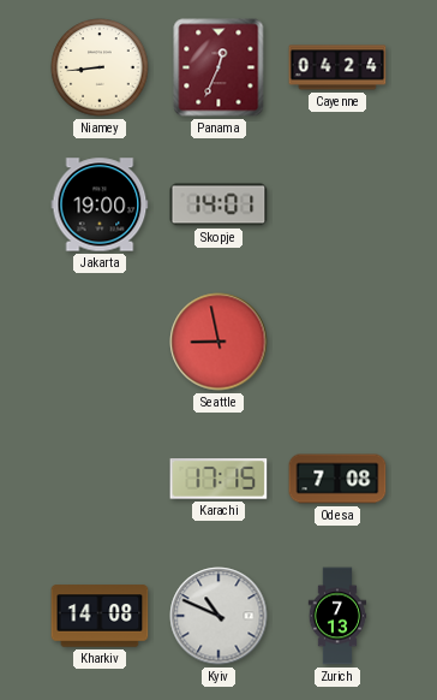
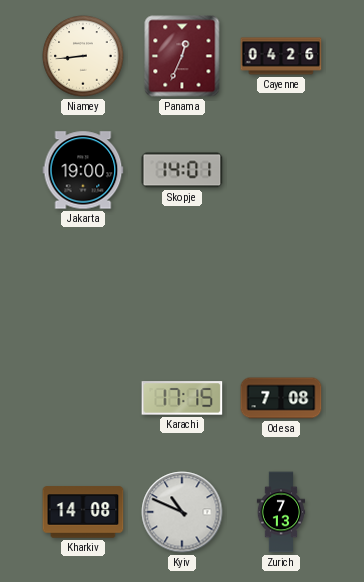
Cayenne: 04:24 -> 04:26 (281, 56)
Seattle: 8:58 -> none (218, 342)
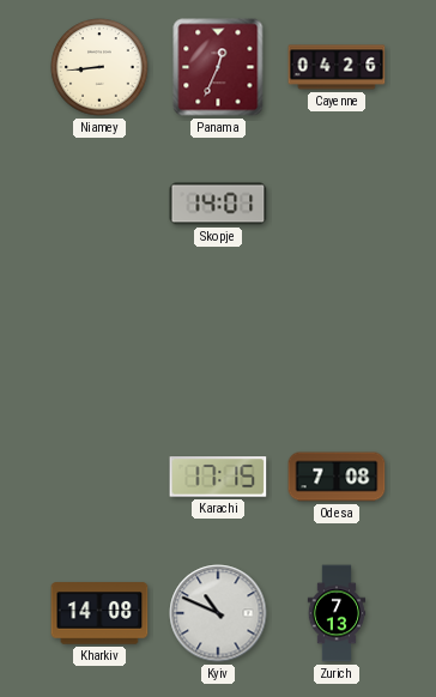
Jakarta: 19:00 -> none (83, 170)
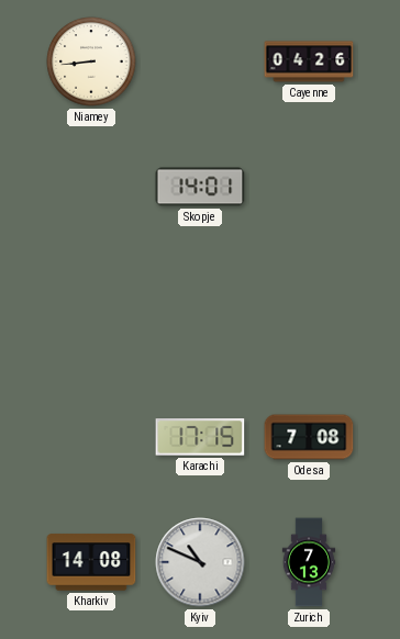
Panama: 12:34 -> none (218, 67)
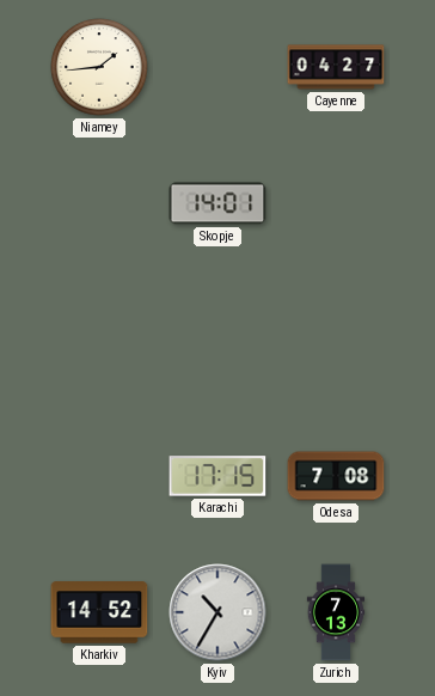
Niamey: 8:44 -> 1:44 (99, 67)
Cayenne: 04:26 -> 04:27 (336, 67)
Kharkiv: 14:08 -> 14:52 (99, 612)
Kyiv: 10:49 -> 10:35 (217, 612)
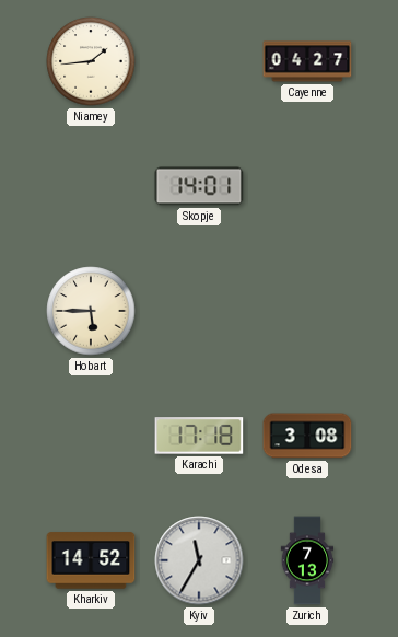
Hobart: none -> 5:45 (91, 311)
Karachi: 17:15 -> 17:18 (199, 436)
Odesa: 7:08 -> 3:08 (307, 436)
Kyiv: 10:35 -> 11:35 (199, 560)
